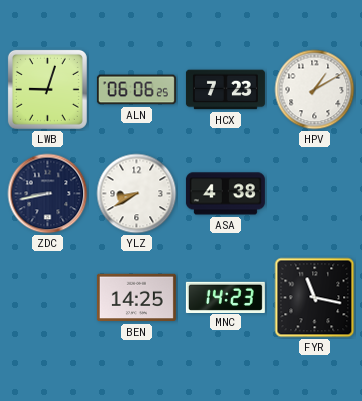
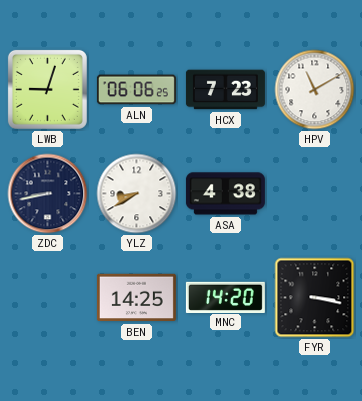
HPV: 1:10 -> 11:10 (315, 90)
MNC: 14:23 -> 14:20 (225, 297)
FYR: 11:17 -> 3:17 (315, 298)
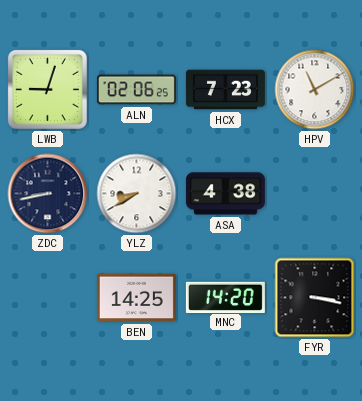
ALN: 06:06 -> 02:06 (136, 90)
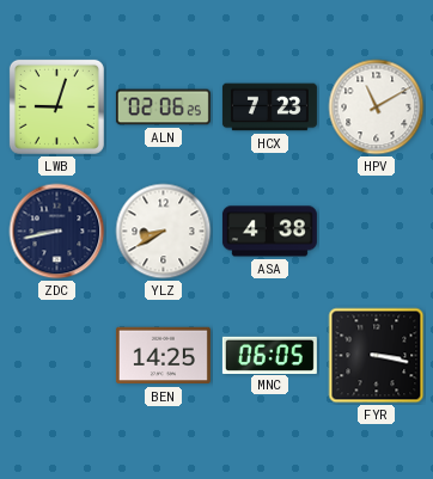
MNC: 14:20 -> 06:05 (269, 355)
